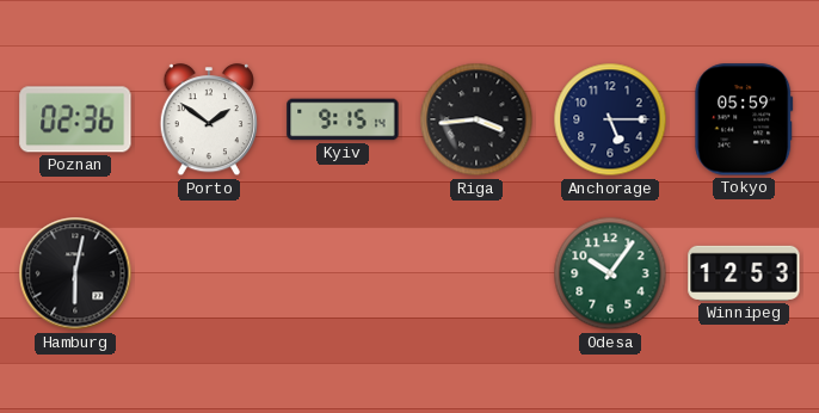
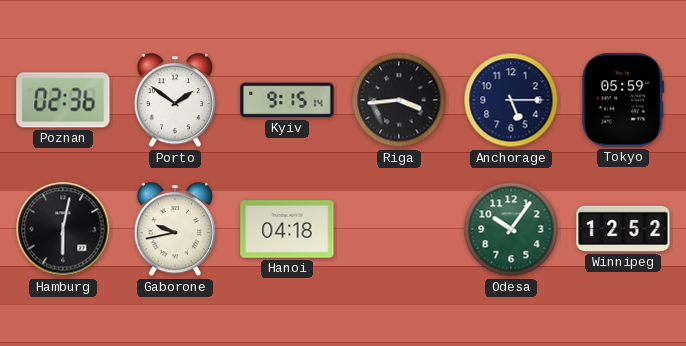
Gaborone: none -> 9:43 (174, 230)
Hanoi: none -> 04:18 (287, 229)
Winnipeg: 12:53 -> 12:52 (623, 229)
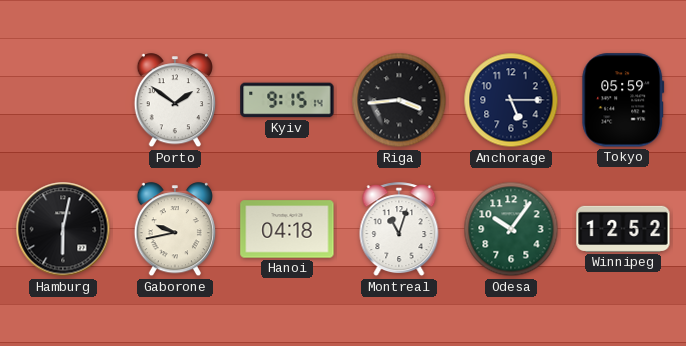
Poznan: 02:36 -> none (63, 100)
Montreal: none -> 11:03 (399, 230)
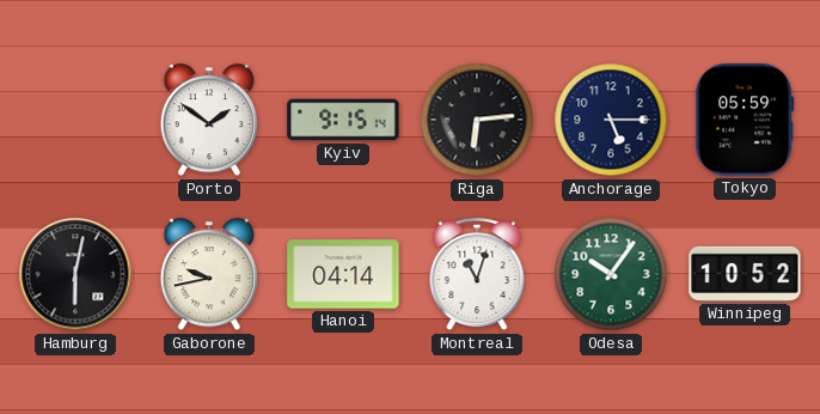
Riga: 3:44 -> 6:14 (477, 120)
Hanoi: 04:18 -> 04:14 (343, 274)
Winnipeg: 12:52 -> 10:52 (745, 274)
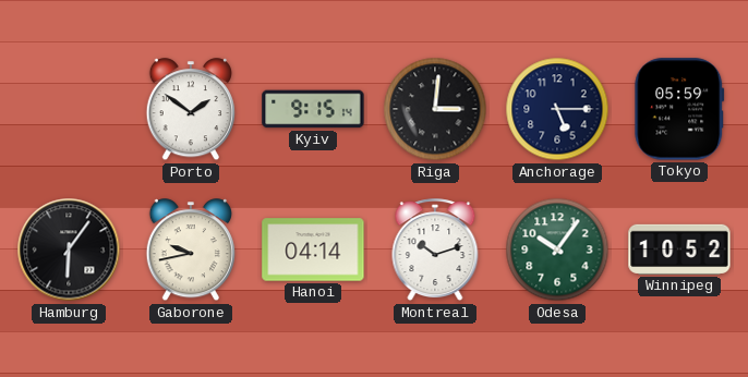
Riga: 6:14 -> 3:01 (435, 109)
Hamburg: 6:02 -> 6:06 (69, 250)
Montreal: 11:03 -> 10:12 (435, 251)
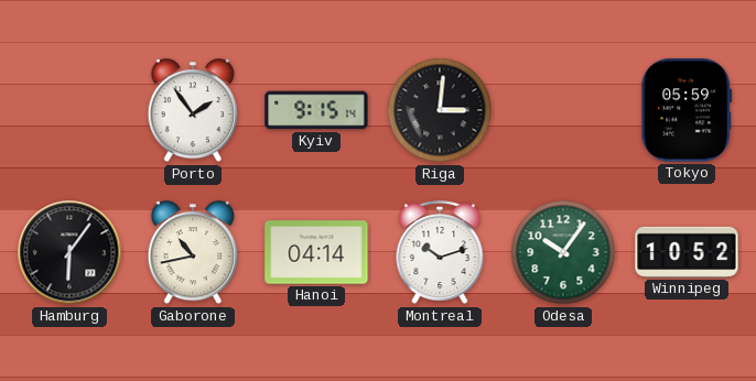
Porto: 1:51 -> 1:54 (192, 111)
Anchorage: 5:15 -> none (557, 109)
Gaborone: 9:43 -> 10:43 (192, 253)
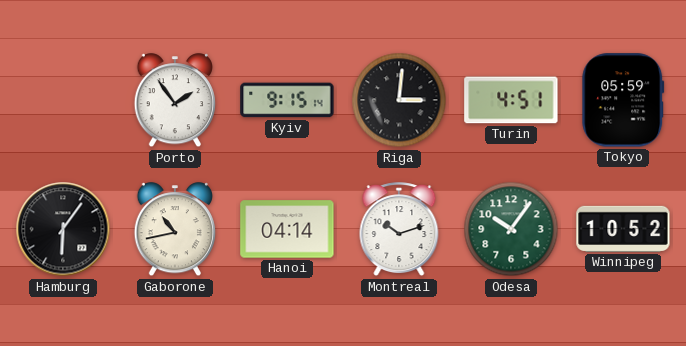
Turin: none -> 4:51 (511, 100)
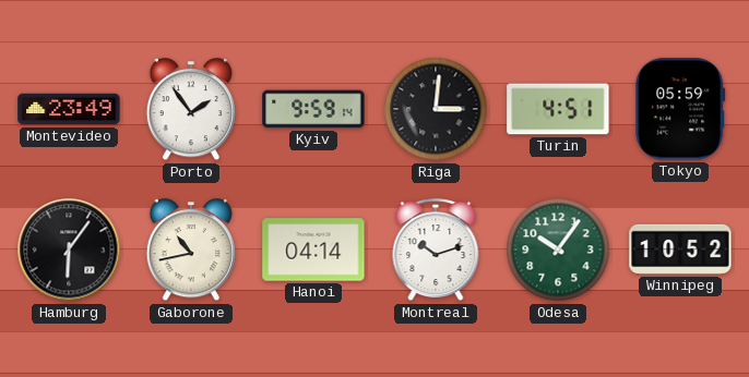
Montevideo: none -> 23:49 (69, 109)
Kyiv: 9:15 -> 9:59 (313, 109)
